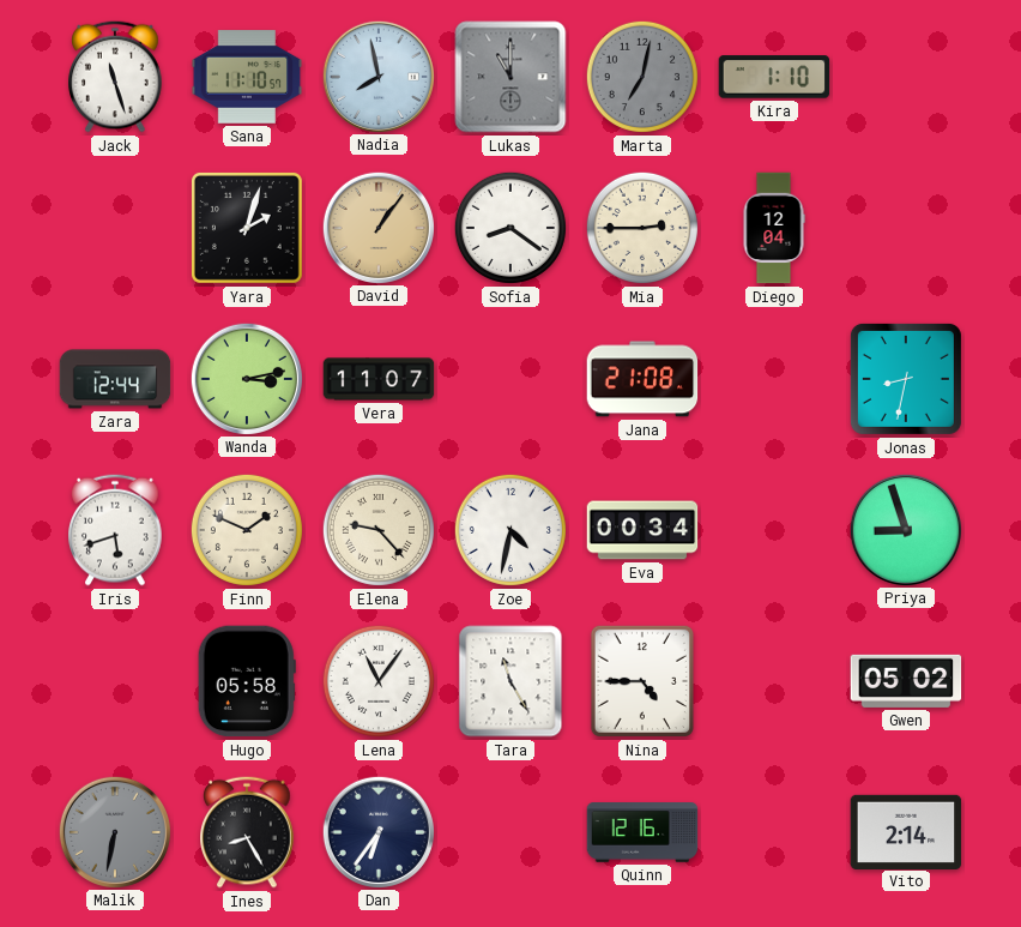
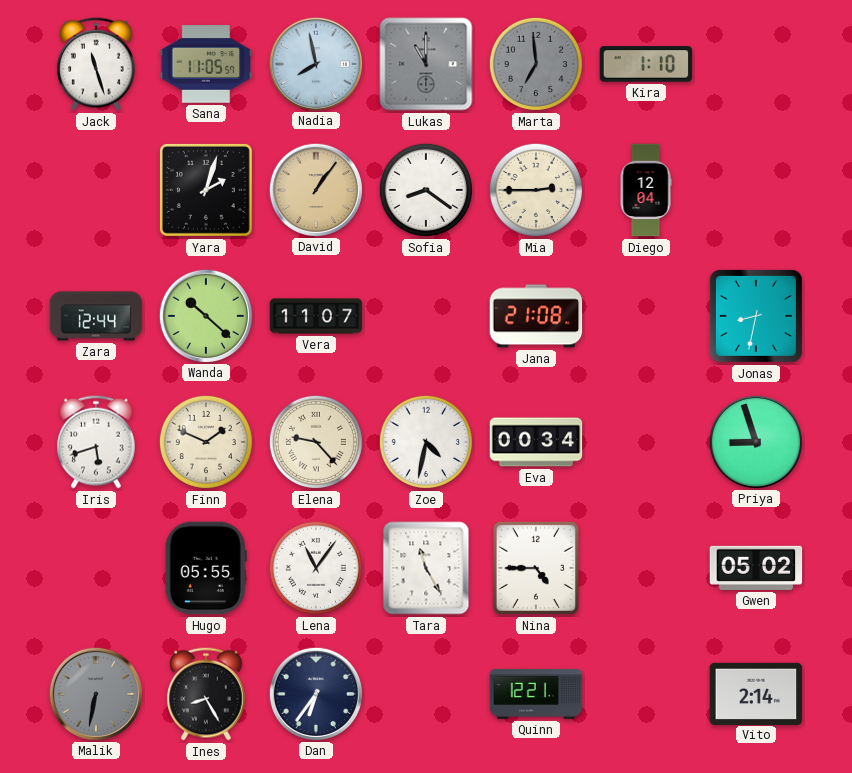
Sana: 11:10 -> 11:05 (206, 64)
Marta: 7:02 -> 6:59 (536, 64)
Wanda: 3:13 -> 10:22 (205, 315)
Hugo: 05:58 -> 05:55 (206, 568)
Quinn: 12:16 -> 12:21 (536, 695)
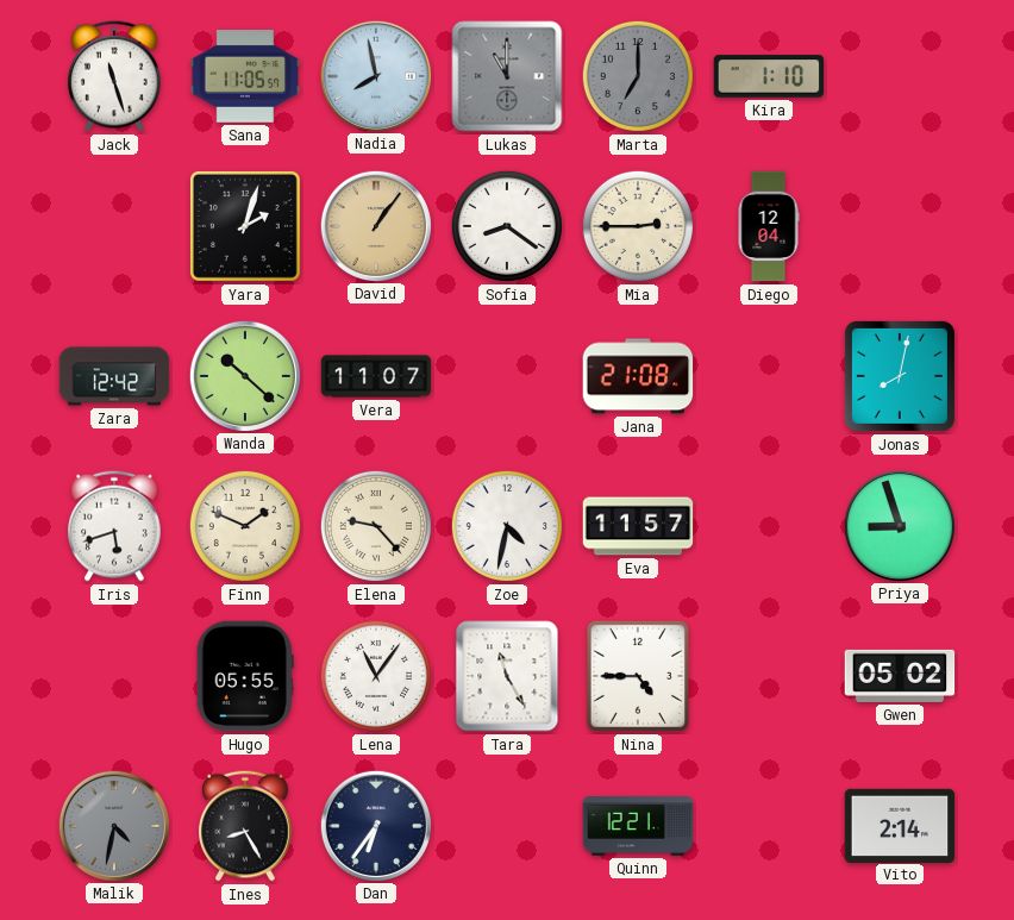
Marta: 6:59 -> 7:00 (638, 76)
Zara: 12:44 -> 12:42 (114, 376)
Jonas: 8:32 -> 8:02 (900, 376)
Eva: 00:34 -> 11:57 (638, 526)
Malik: 6:32 -> 4:32 (113, 825)
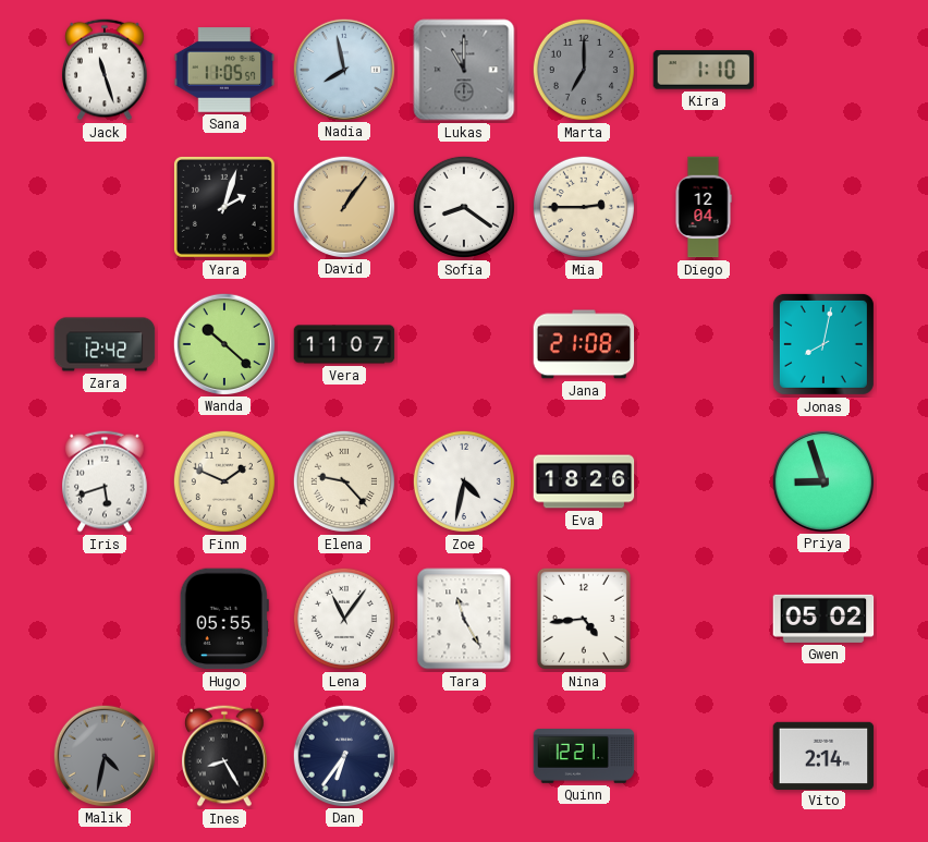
Eva: 11:57 -> 18:26 (584, 481)
Nina: 4:45 -> 4:44 (584, 619)
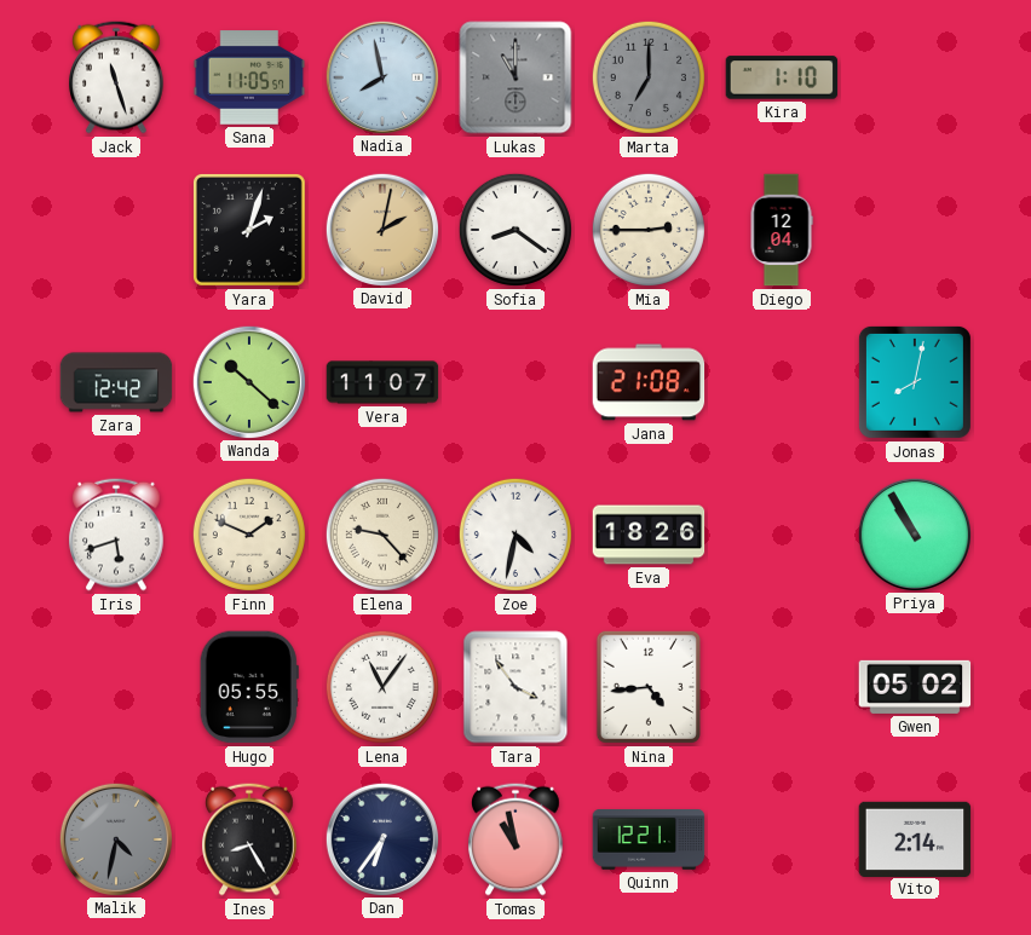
David: 1:06 -> 2:02 (381, 229)
Priya: 8:57 -> 10:55 (914, 533)
Tara: 11:25 -> 3:54 (515, 687)
Tomas: none -> 10:58 (517, 839)
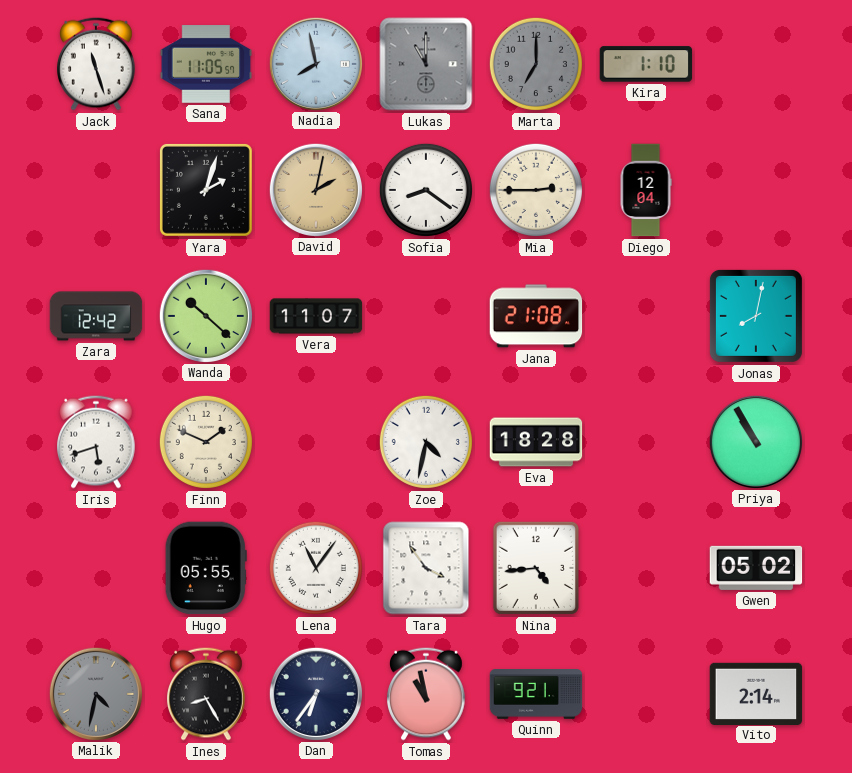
Elena: 9:23 -> none (382, 535)
Eva: 18:26 -> 18:28 (536, 442)
Quinn: 12:21 -> 9:21 (536, 695)
